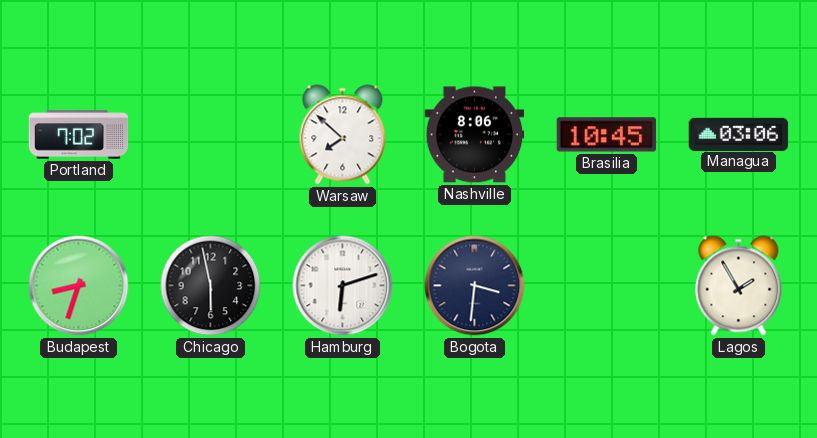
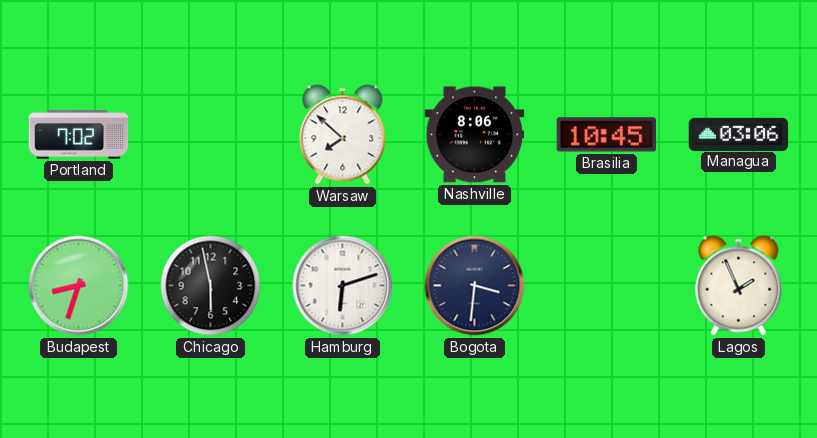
Lagos: 1:55 -> 1:56 (739, 286)
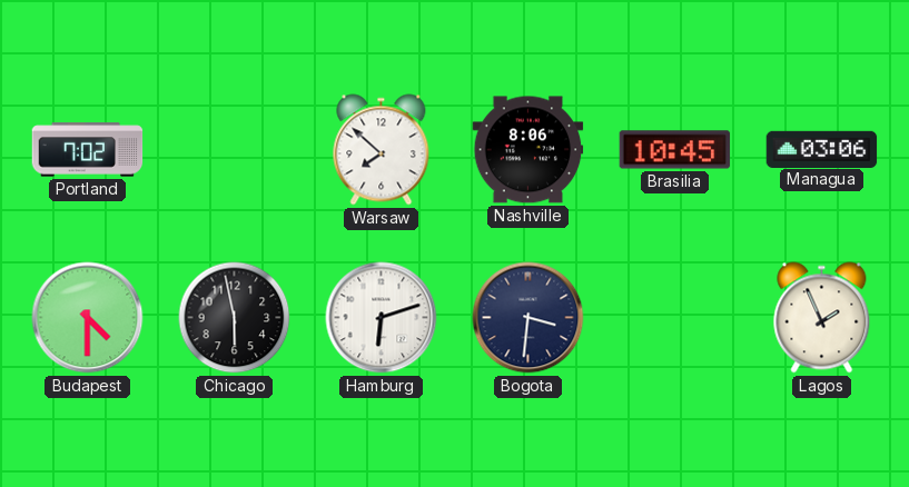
Budapest: 8:33 -> 4:30 (88, 318)
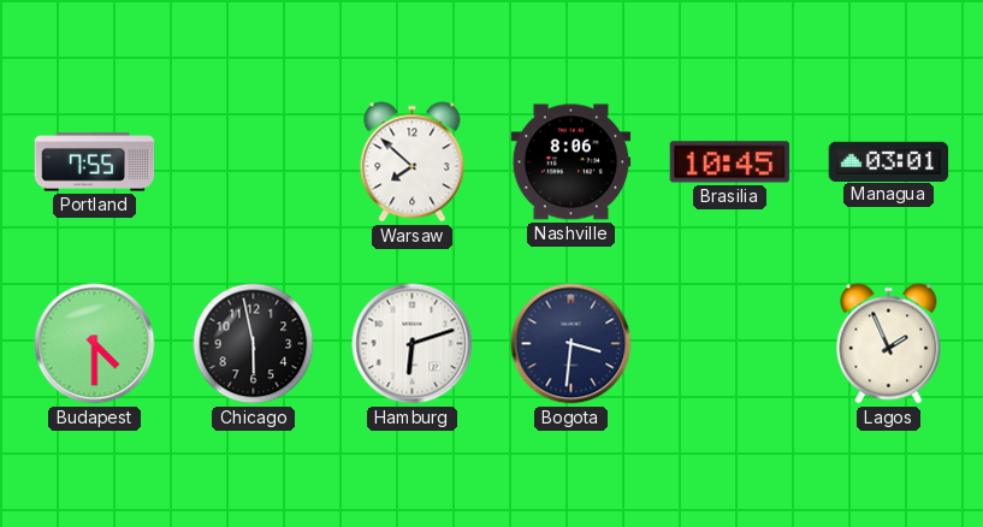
Portland: 7:02 -> 7:55 (95, 162)
Managua: 03:06 -> 03:01 (889, 161)
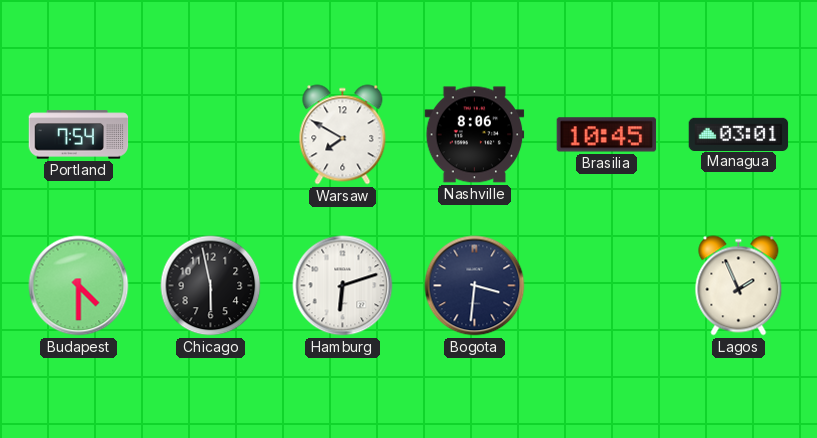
Portland: 7:55 -> 7:54 (79, 135)
Warsaw: 7:52 -> 7:50 (343, 135)
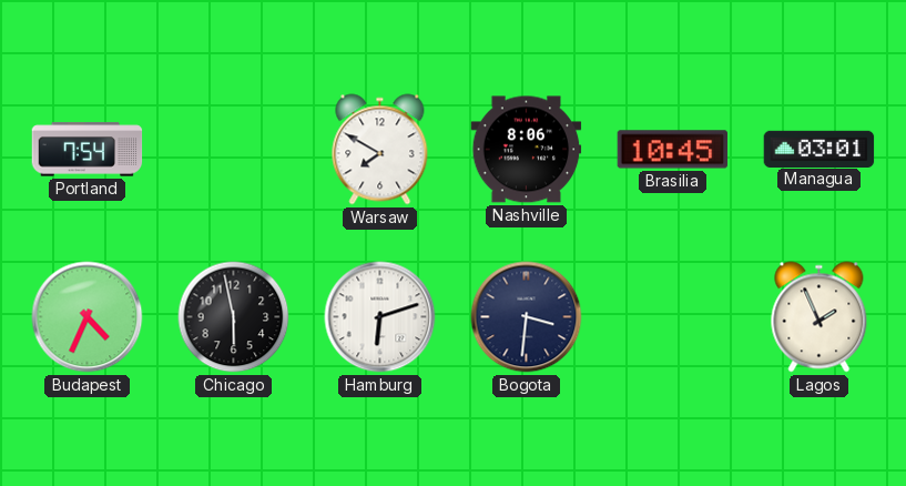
Budapest: 4:30 -> 4:34 (88, 317)
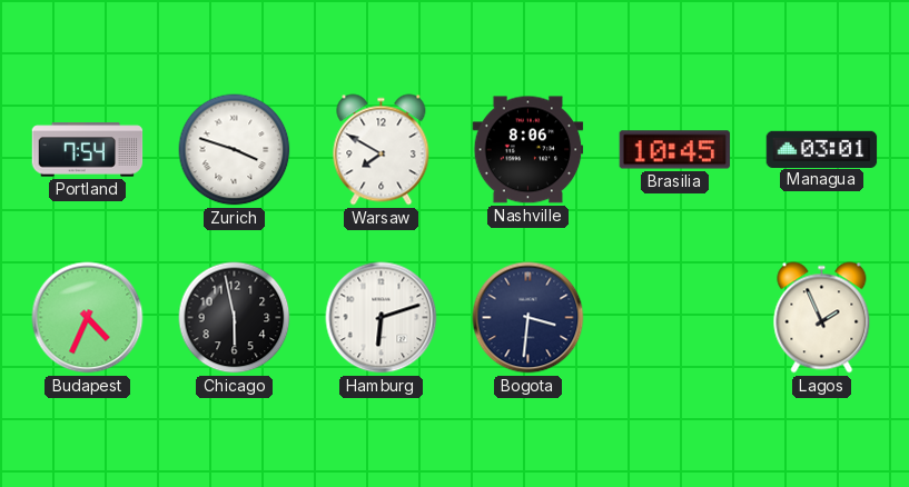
Zurich: none -> 3:48 (235, 150)
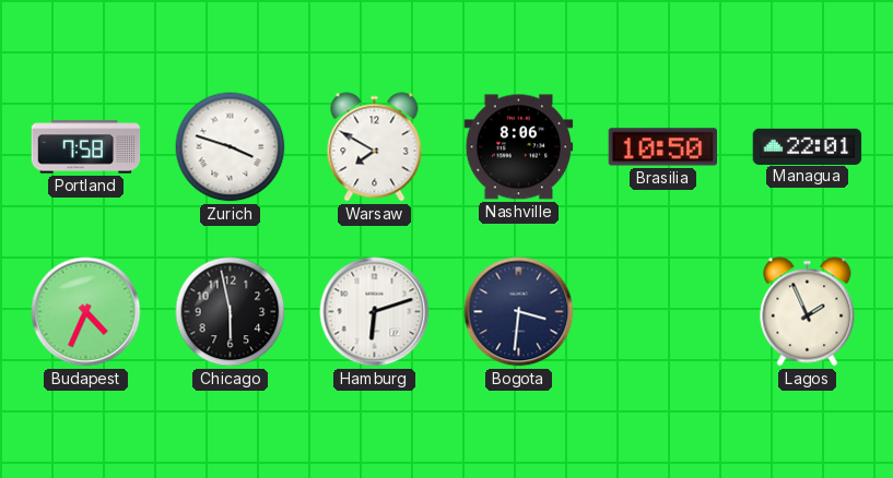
Portland: 7:54 -> 7:58 (86, 147)
Brasilia: 10:45 -> 10:50 (663, 147)
Managua: 03:01 -> 22:01 (808, 146)
